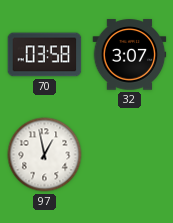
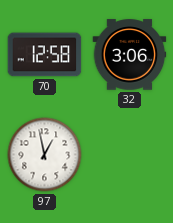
70: 03:58 -> 12:58 (45, 55)
32: 3:07 -> 3:06 (130, 55)
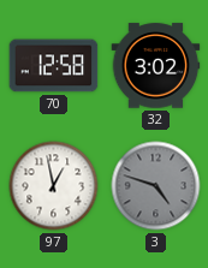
32: 3:06 -> 3:02 (156, 66)
3: none -> 4:48 (156, 186)
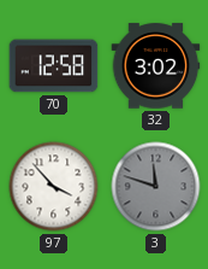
97: 12:58 -> 3:53 (54, 187)
3: 4:48 -> 11:48 (156, 187)
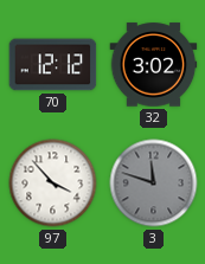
70: 12:58 -> 12:12 (53, 65)
